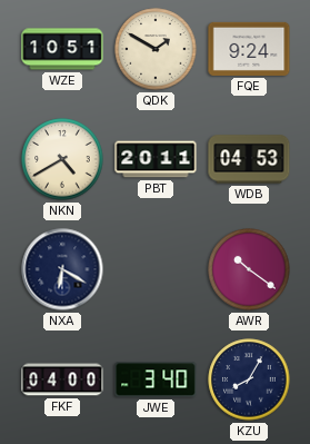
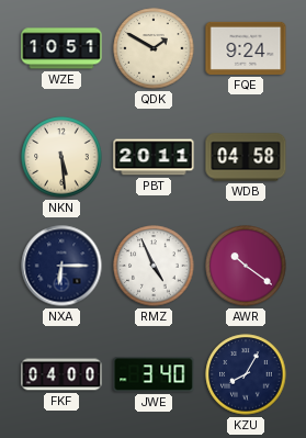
NKN: 4:40 -> 5:29 (61, 157)
WDB: 04:53 -> 04:58 (246, 157)
NXA: 6:20 -> 6:15 (61, 266)
RMZ: none -> 4:56 (154, 266)
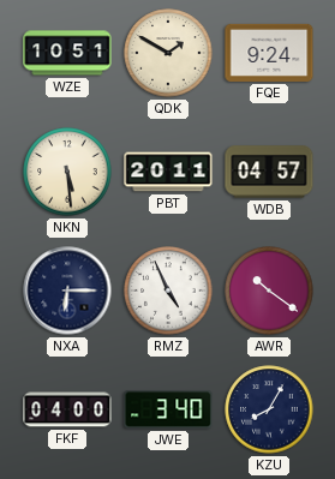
WDB: 04:58 -> 04:57 (269, 172)
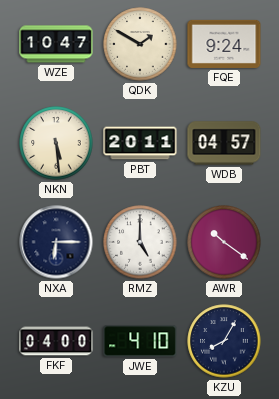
WZE: 10:51 -> 10:47 (56, 44)
RMZ: 4:56 -> 5:00 (140, 242)
JWE: 3:40 -> 4:10 (140, 341)
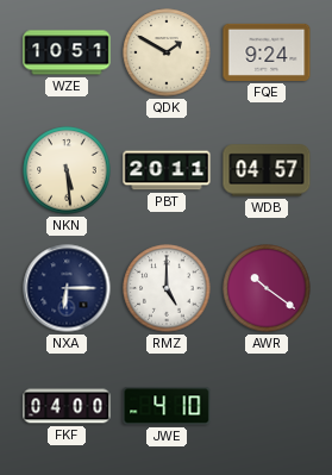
WZE: 10:47 -> 10:51 (67, 52)
KZU: 8:05 -> none (224, 341)
